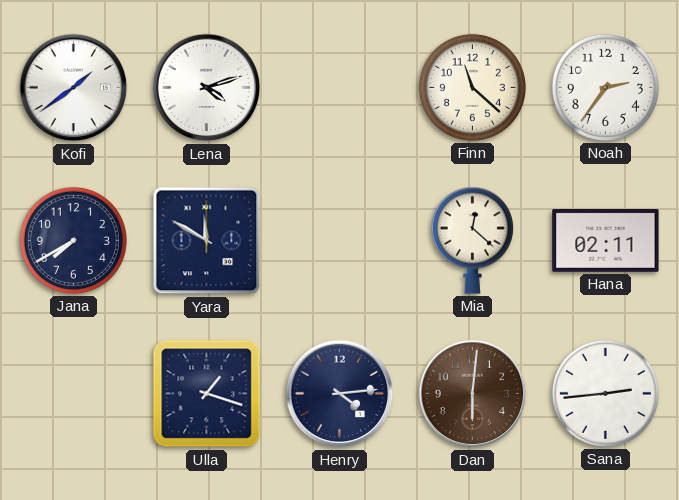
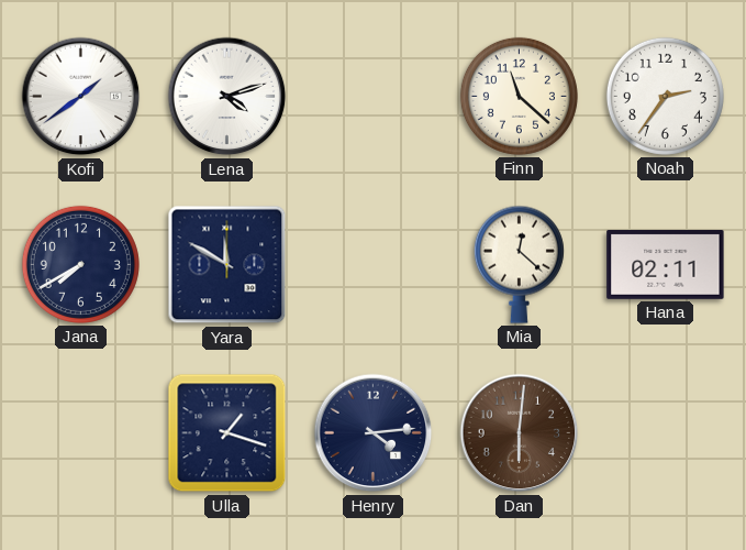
Sana: 2:44 -> none (605, 393)
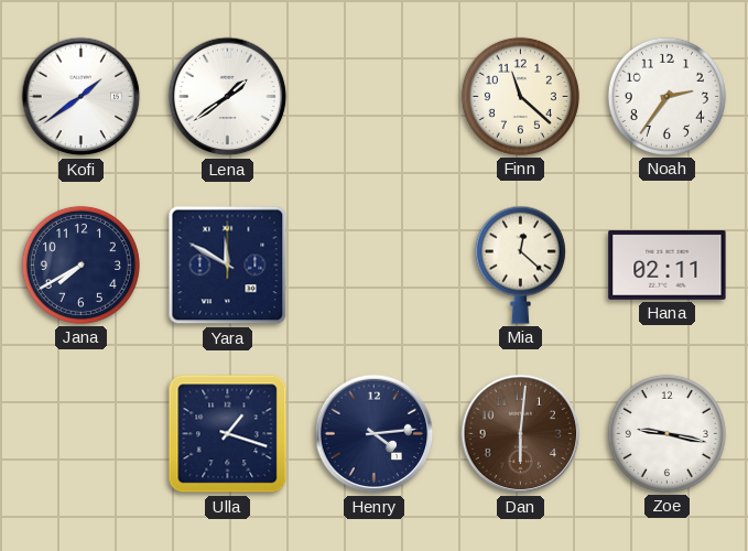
Lena: 4:12 -> 1:39 (228, 97)
Zoe: none -> 9:17 (666, 433)
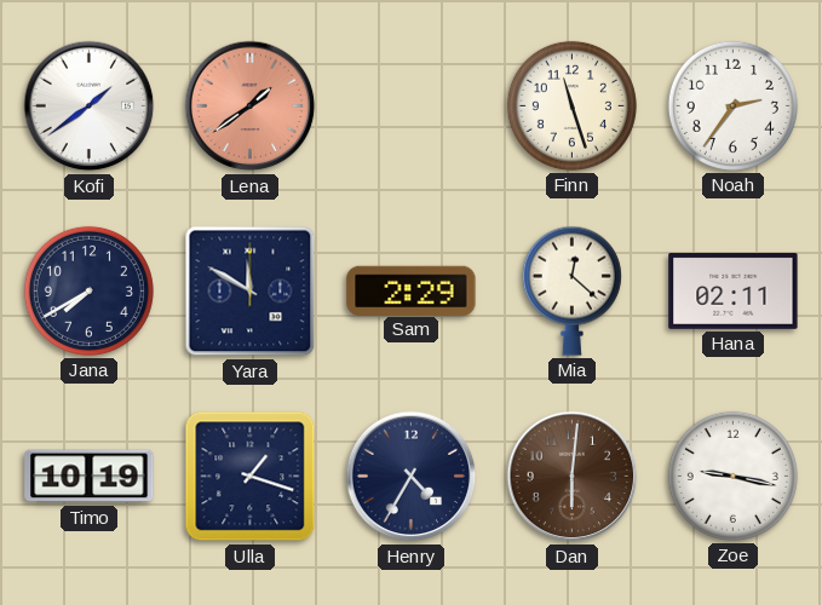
Lena dial: white -> salmon (251, 106)
Finn: 11:22 -> 11:27 (571, 105)
Sam: none -> 2:29 (412, 290)
Timo: none -> 10:19 (90, 477)
Henry: 4:14 -> 4:35 (412, 477)
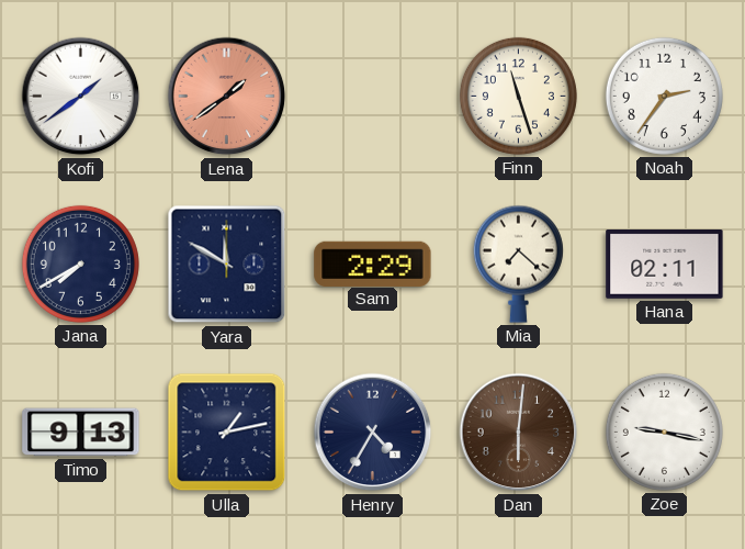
Mia: 12:22 -> 7:22 (518, 264)
Timo: 10:19 -> 9:13 (81, 433)
Ulla: 1:18 -> 1:13 (227, 433)
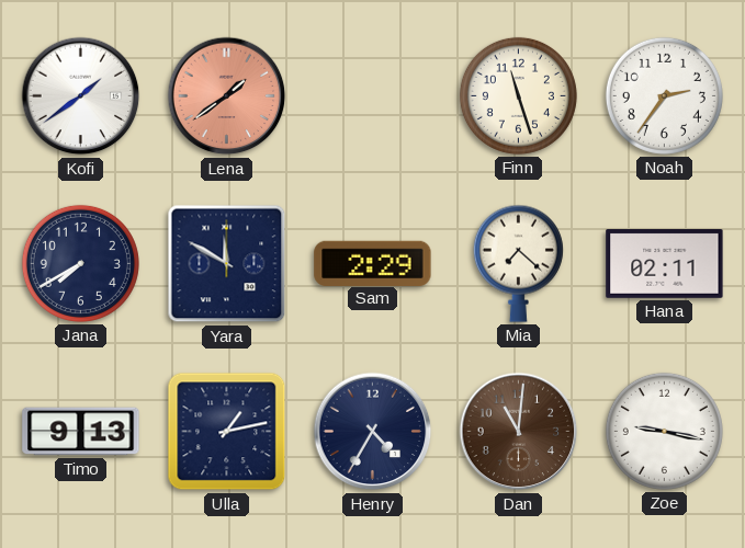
Dan: 6:01 -> 11:01 (519, 432)
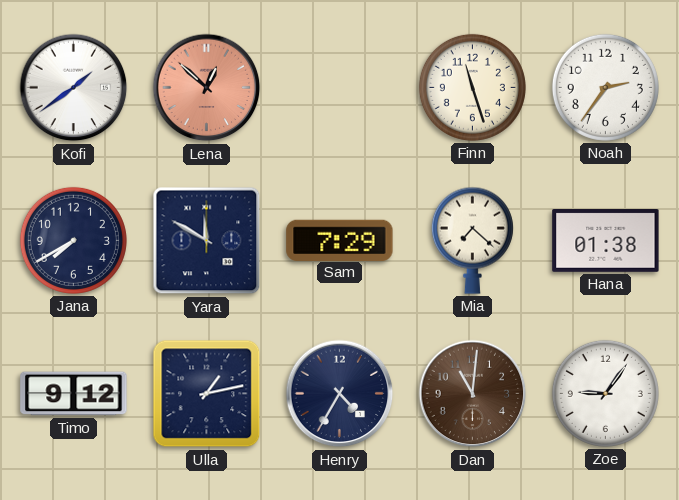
Lena: 1:39 -> 12:52 (207, 88)
Sam: 2:29 -> 7:29 (340, 240)
Hana: 02:11 -> 01:38 (606, 241)
Timo: 9:13 -> 9:12 (74, 394)
Zoe: 9:17 -> 9:06 (605, 393)
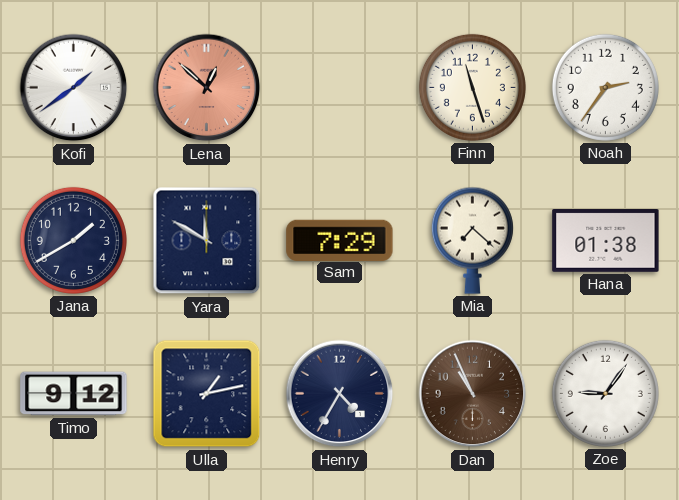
Jana: 7:40 -> 1:40 (73, 240)
Dan: 11:01 -> 10:56 (473, 394)
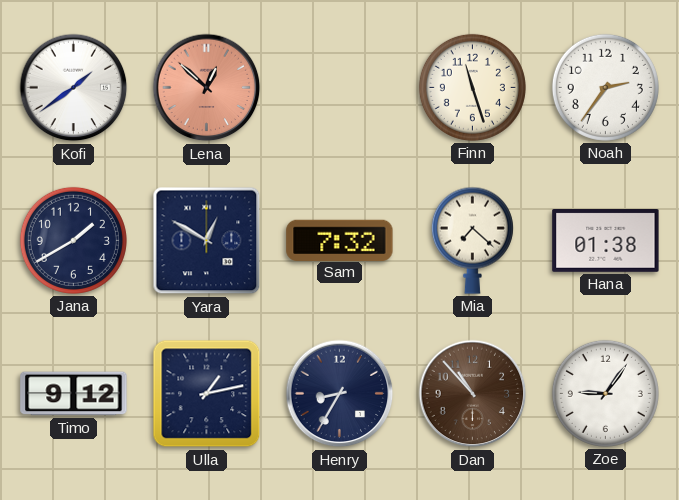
Yara: 11:50 -> 12:50 (207, 241)
Sam: 7:29 -> 7:32 (340, 240)
Henry: 4:35 -> 8:35 (340, 394)
Dan: 10:56 -> 10:53 (473, 394)
